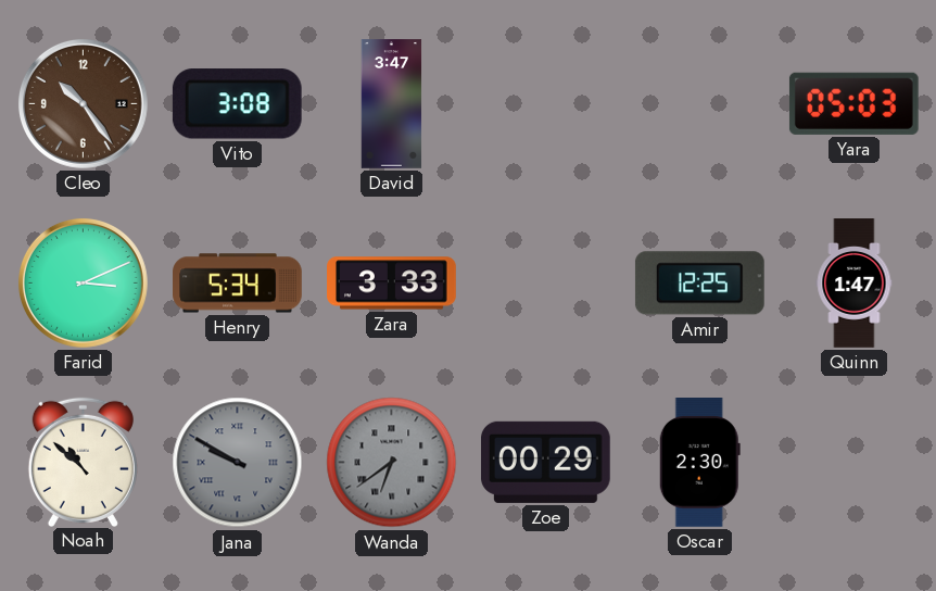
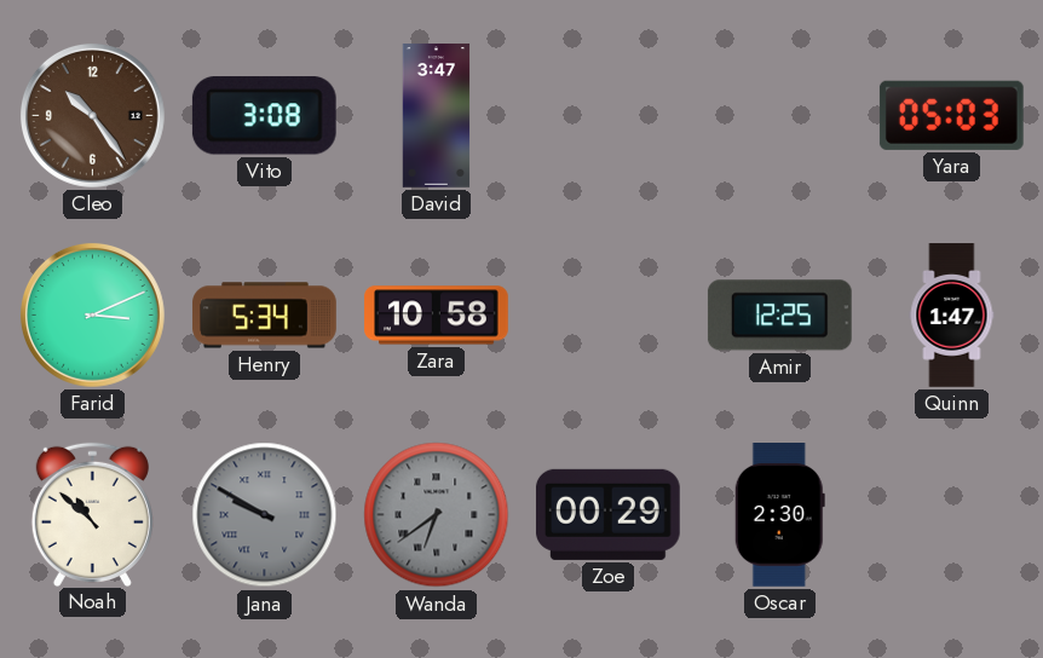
Zara: 3:33 -> 10:58 (437, 316)
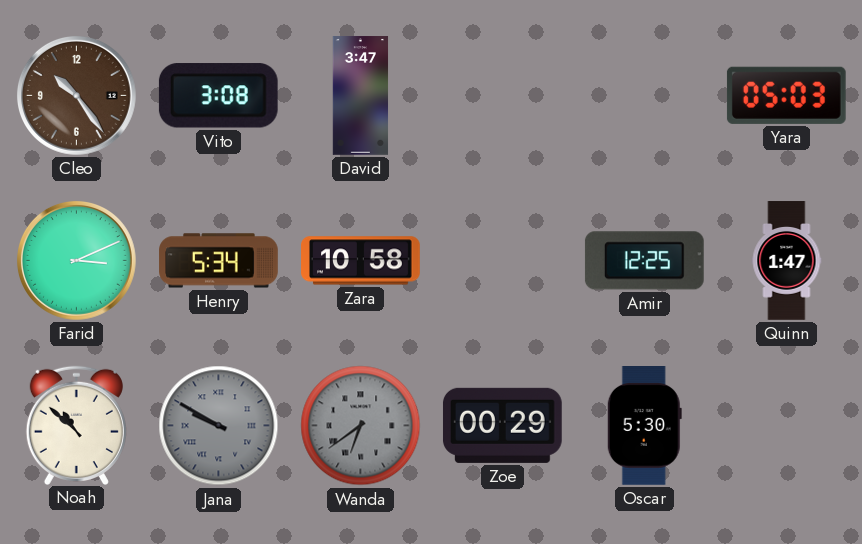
Oscar: 2:30 -> 5:30 (644, 426)
